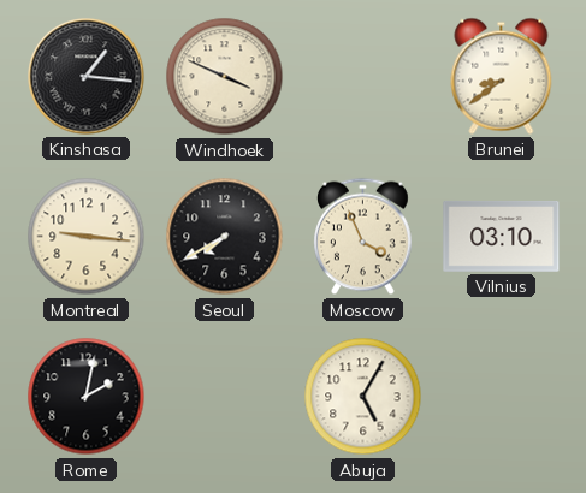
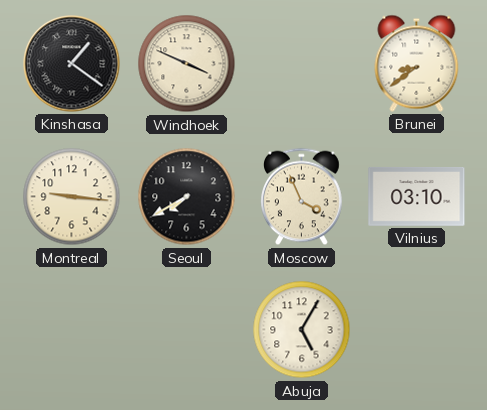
Kinshasa: 1:16 -> 1:21 (72, 64)
Rome: 2:02 -> none (87, 397)
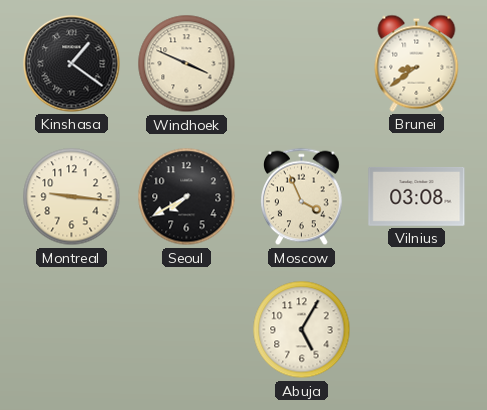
Vilnius: 03:10 -> 03:08 (417, 196)
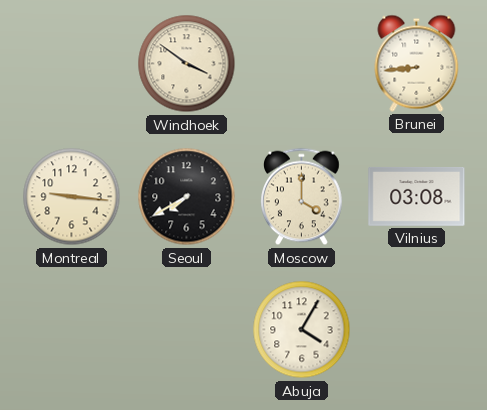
Kinshasa: 1:21 -> none (72, 64)
Windhoek: 3:49 -> 3:51 (187, 64)
Brunei: 8:39 -> 8:44 (417, 63)
Moscow: 3:56 -> 4:00 (302, 197)
Abuja: 5:05 -> 4:05 (302, 330)
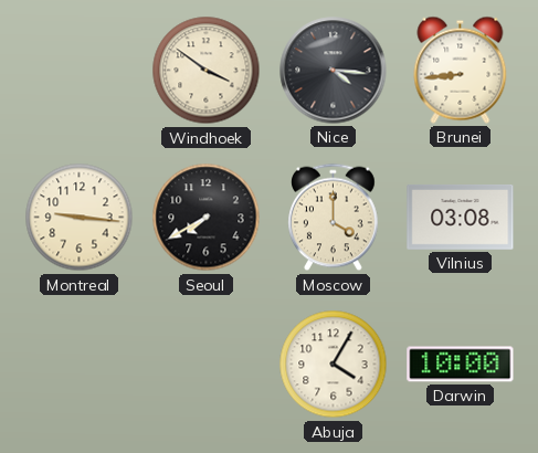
Nice: none -> 4:16 (334, 71)
Darwin: none -> 10:00 (461, 365)
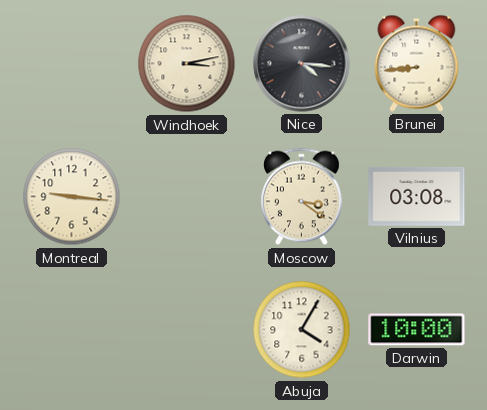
Windhoek: 3:51 -> 3:13 (187, 64)
Seoul: 7:40 -> none (207, 218)
Moscow: 4:00 -> 3:21 (302, 197)
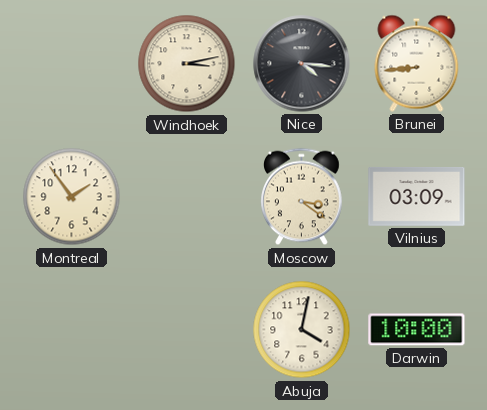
Montreal: 9:16 -> 1:54 (72, 197)
Vilnius: 03:08 -> 03:09 (417, 196)
Abuja: 4:05 -> 4:02 (302, 330)
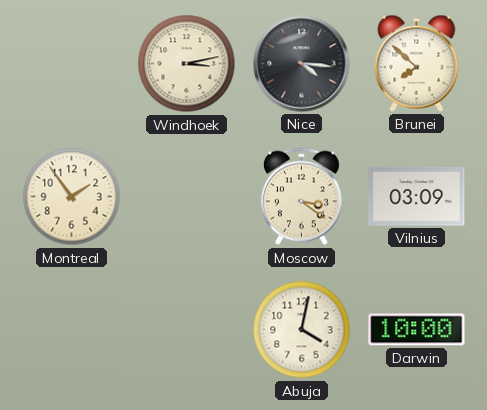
Brunei: 8:44 -> 7:52 (417, 63)
